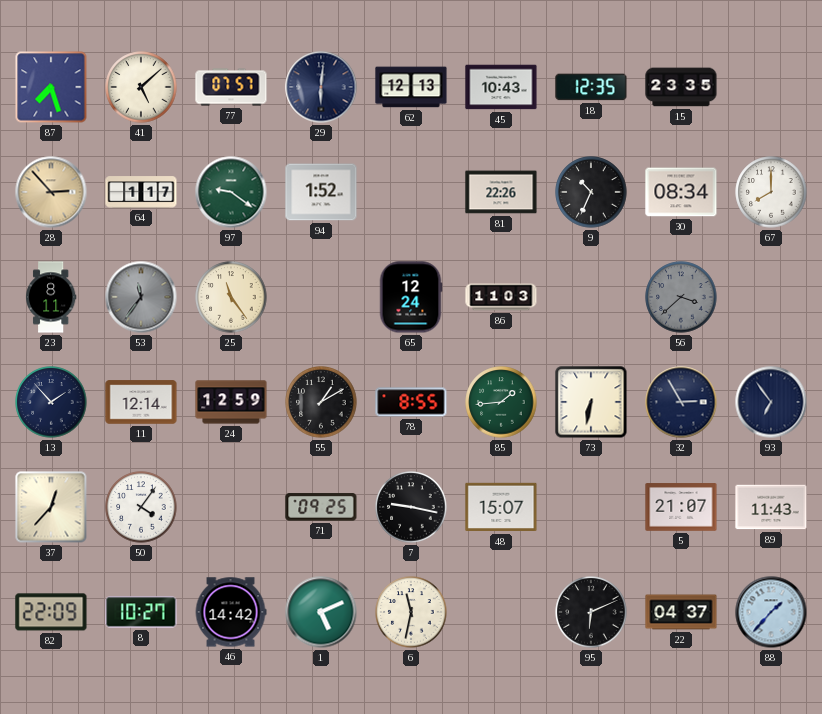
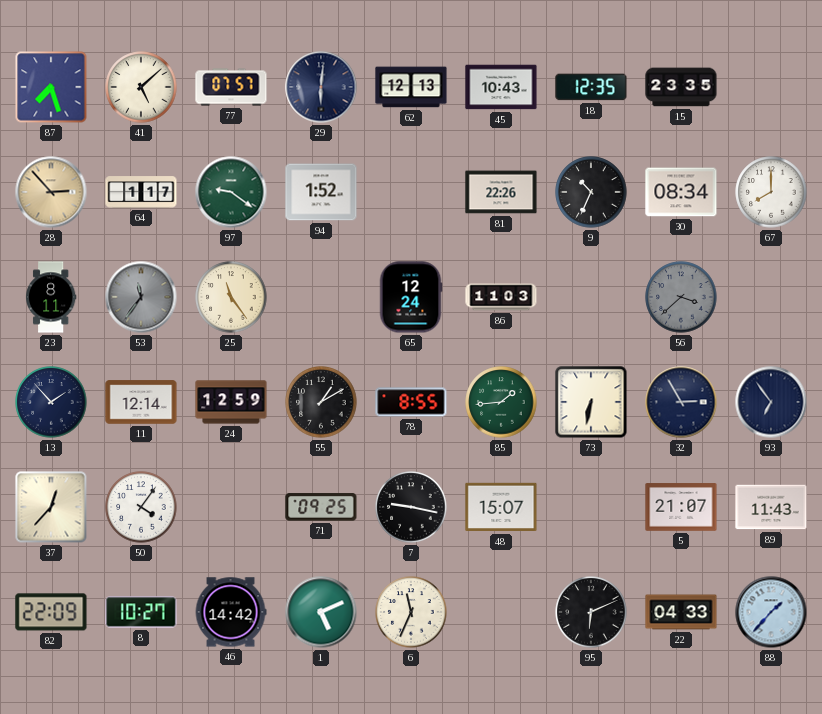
6: 11:32 -> 11:34 (411, 612)
22: 04:37 -> 04:33 (681, 612)
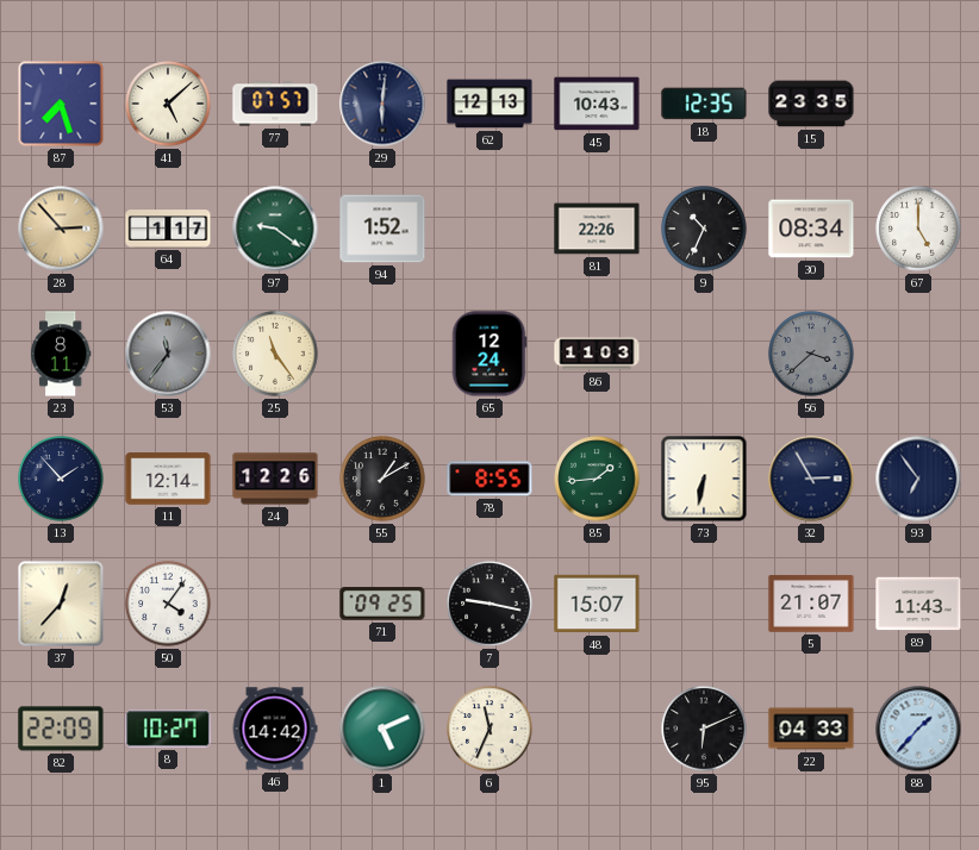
67: 8:00 -> 5:00 (918, 229)
24: 12:59 -> 12:26 (275, 479)
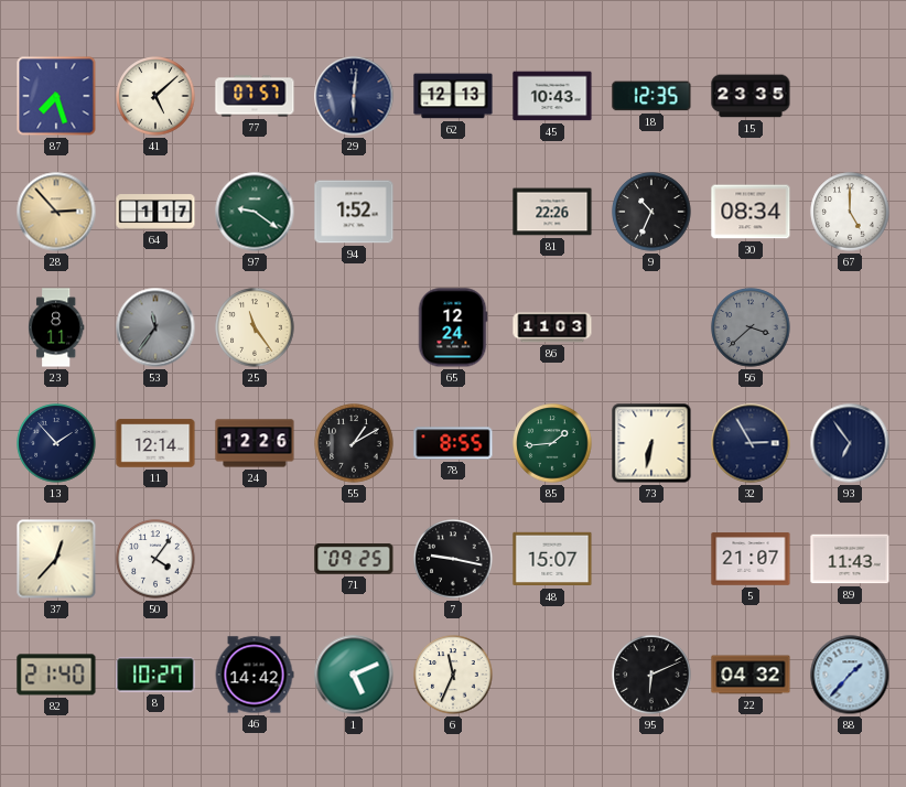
82: 22:09 -> 21:40 (56, 675)
22: 04:33 -> 04:32 (751, 675)
